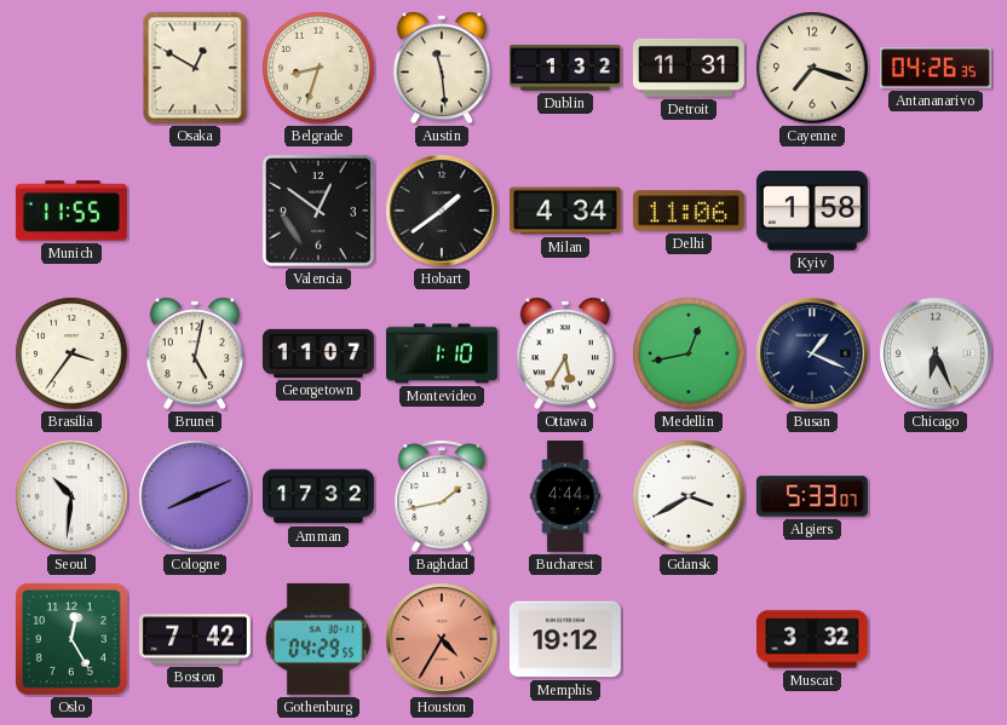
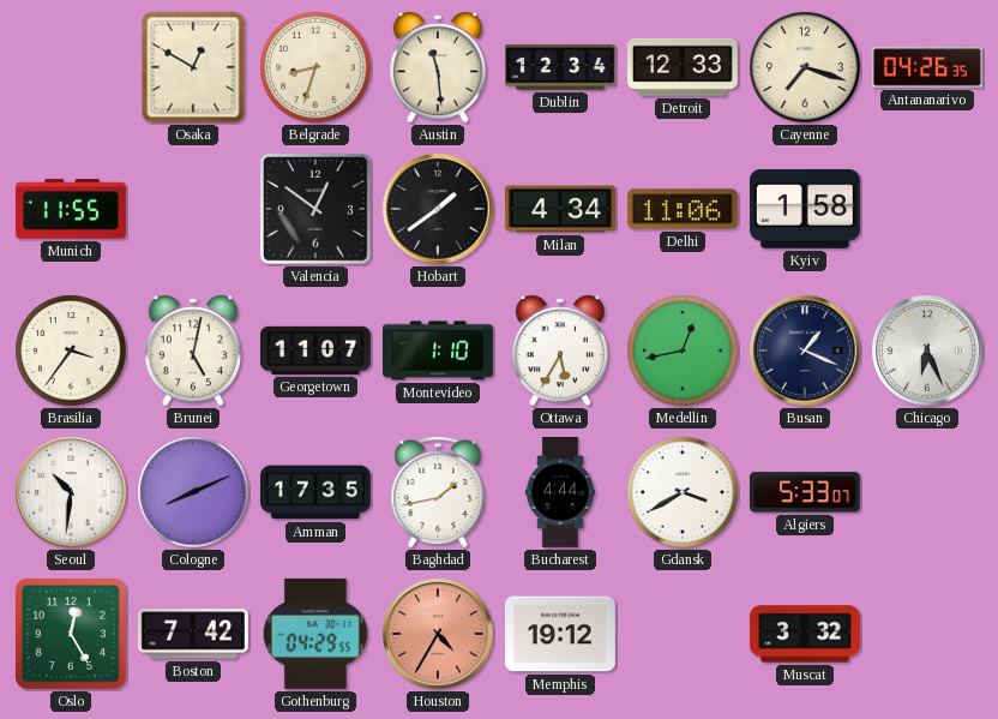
Dublin: 1:32 -> 12:34 (560, 67)
Detroit: 11:31 -> 12:33 (683, 67)
Amman: 17:32 -> 17:35 (315, 492)
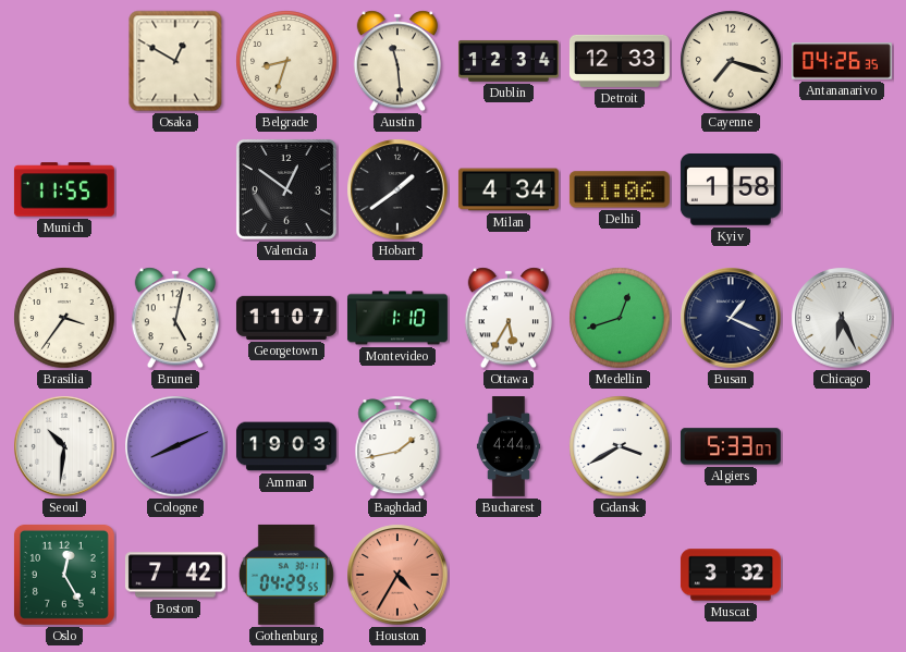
Medellin: 12:43 -> 12:42 (620, 318)
Amman: 17:35 -> 19:03 (286, 446)
Memphis: 19:12 -> none (560, 634)
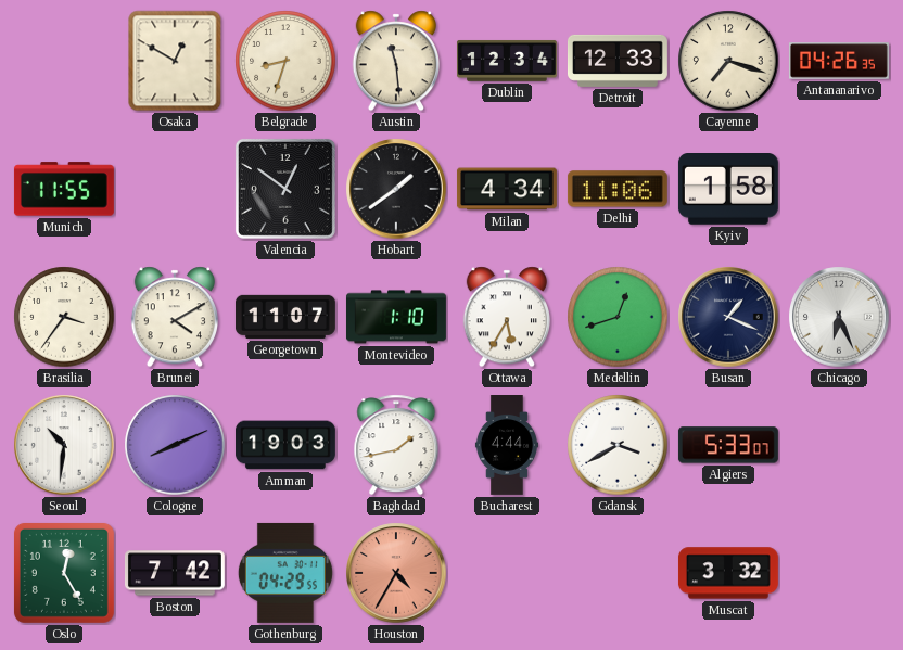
Brunei: 5:02 -> 4:10 (174, 317)
